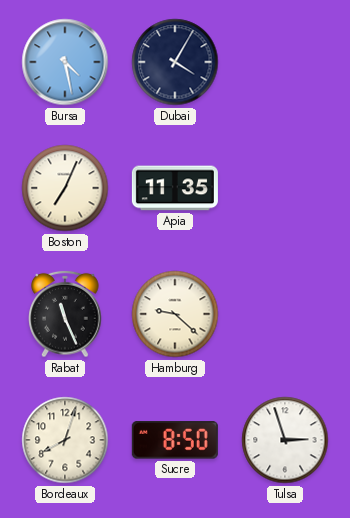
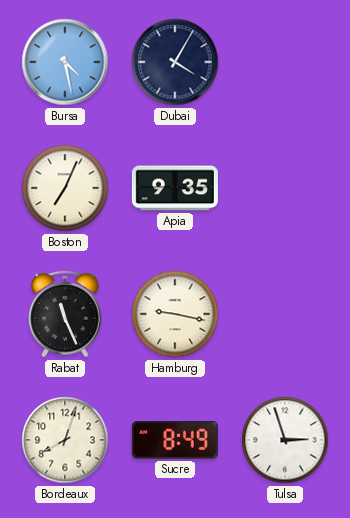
Apia: 11:35 -> 9:35 (175, 188)
Hamburg: 9:22 -> 9:17 (175, 314)
Sucre: 8:50 -> 8:49 (175, 440)
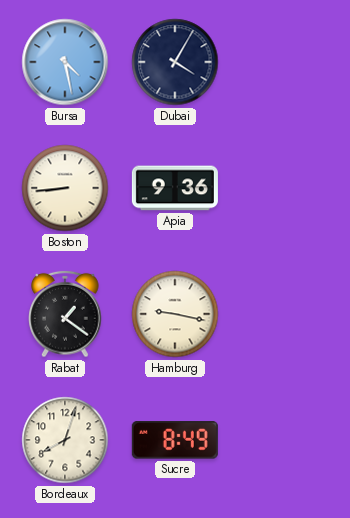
Boston: 7:04 -> 8:44 (65, 188)
Apia: 9:35 -> 9:36 (175, 188)
Rabat: 11:26 -> 1:21 (65, 314)
Tulsa: 2:57 -> none (285, 440)
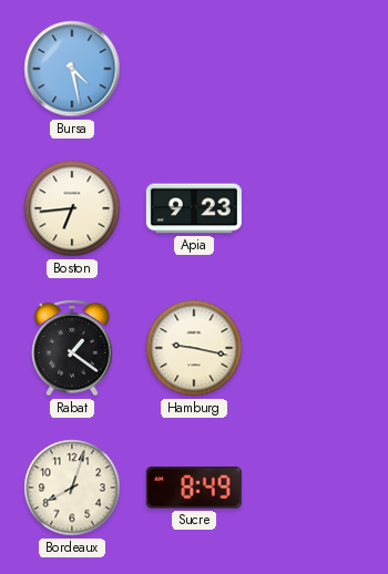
Dubai: 4:05 -> none (175, 62)
Boston: 8:44 -> 6:44 (72, 208)
Apia: 9:36 -> 9:23 (194, 208)
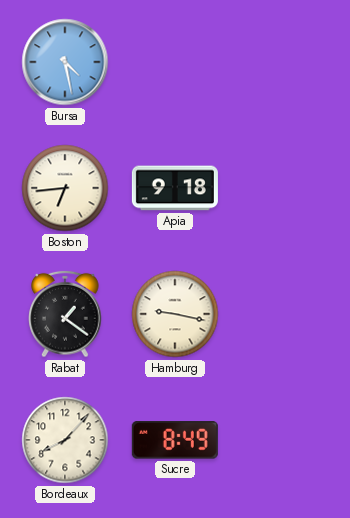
Apia: 9:23 -> 9:18 (175, 188)
Bordeaux: 8:03 -> 8:07 (65, 440)
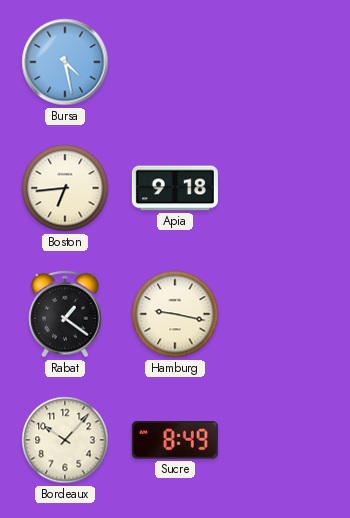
Bordeaux: 8:07 -> 10:07 (65, 440)
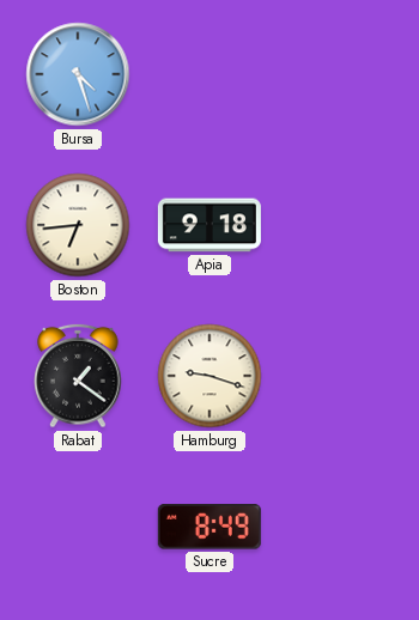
Bursa: 4:28 -> 4:27 (78, 74)
Hamburg: 9:17 -> 9:18 (209, 376)
Bordeaux: 10:07 -> none (65, 440)
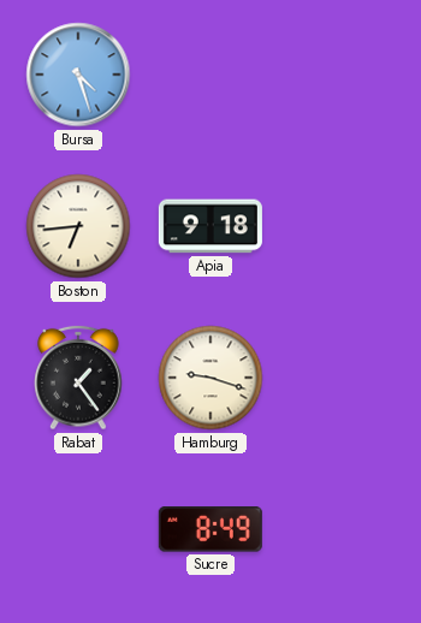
Rabat: 1:21 -> 1:24 (78, 378)
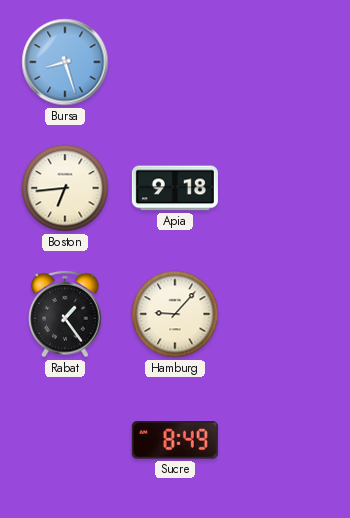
Bursa: 4:27 -> 8:27 (65, 62)
Hamburg: 9:18 -> 9:07 (175, 314)
